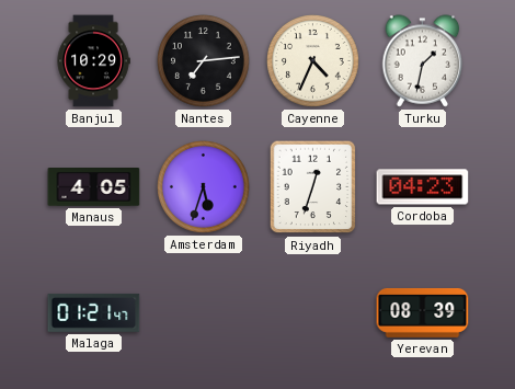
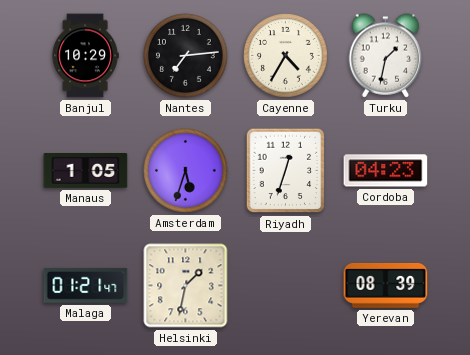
Cayenne: 4:34 -> 4:35 (286, 56)
Manaus: 4:05 -> 1:05 (86, 171)
Helsinki: none -> 1:32 (186, 286)
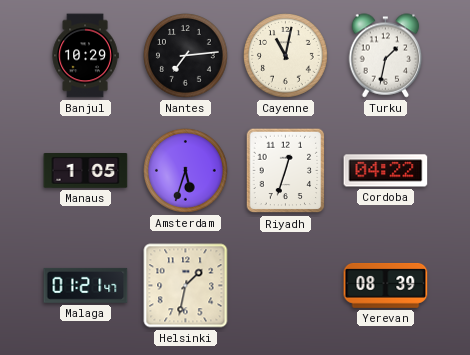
Cayenne: 4:35 -> 11:02 (286, 56)
Cordoba: 04:23 -> 04:22 (386, 171)
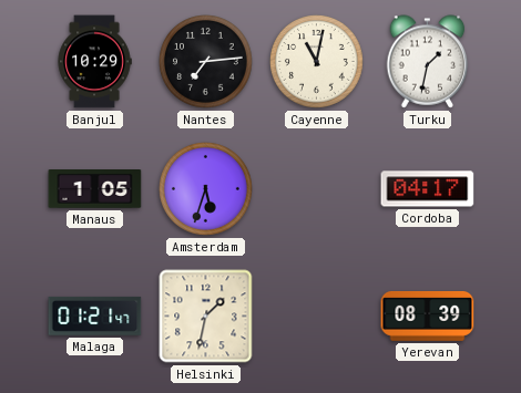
Riyadh: 12:33 -> none (286, 171)
Cordoba: 04:22 -> 04:17 (428, 189)
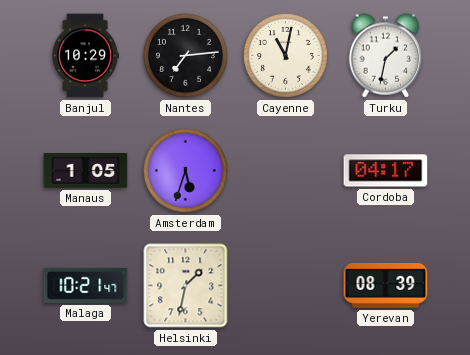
Malaga: 01:21 -> 10:21 (86, 285)
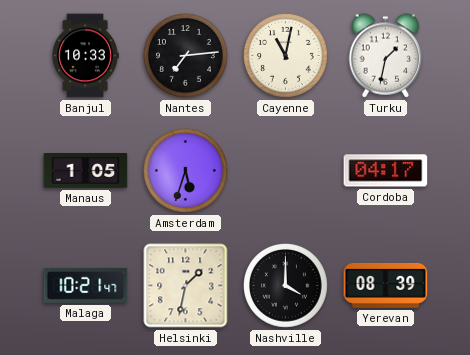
Banjul: 10:29 -> 10:33 (85, 56)
Nashville: none -> 4:00 (286, 286)
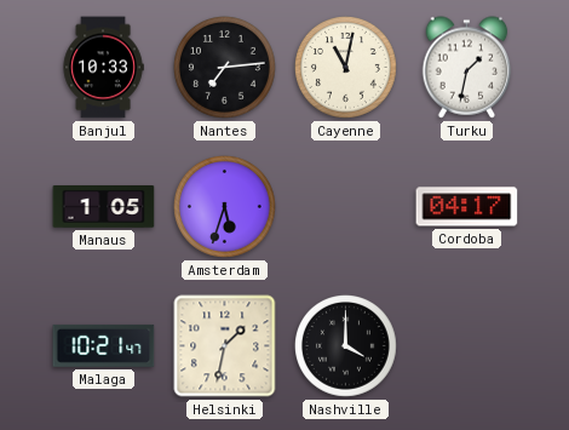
Yerevan: 08:39 -> none (386, 286)
